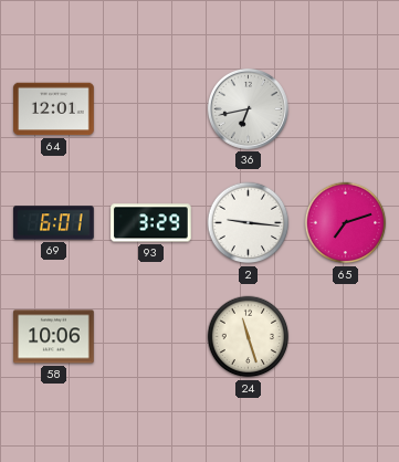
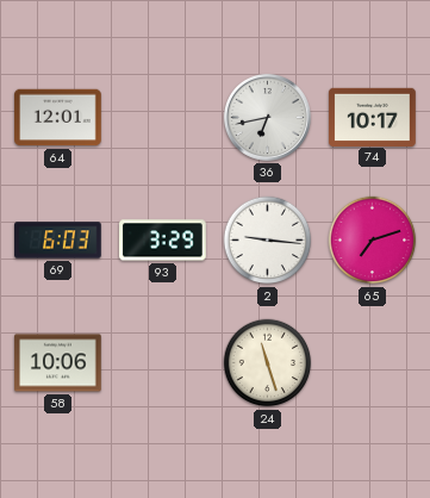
74: none -> 10:17 (373, 117)
69: 6:01 -> 6:03 (58, 241)
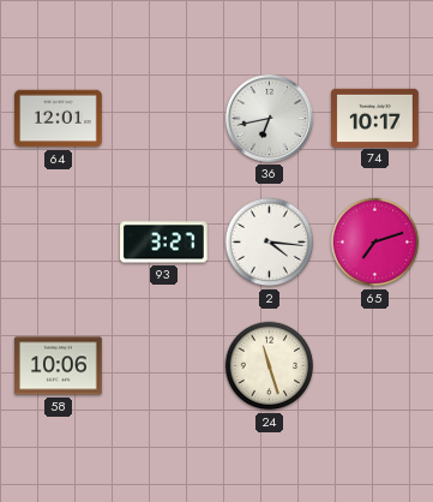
69: 6:03 -> none (58, 241)
93: 3:29 -> 3:27 (164, 243)
2: 9:16 -> 4:16 (270, 243)
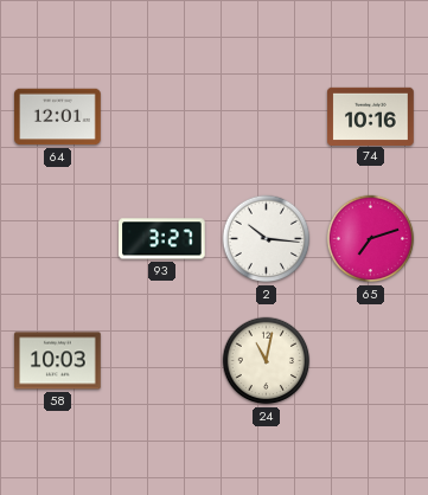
36: 6:43 -> none (269, 118)
74: 10:17 -> 10:16 (371, 116)
2: 4:16 -> 10:16 (267, 239)
58: 10:06 -> 10:03 (58, 361)
24: 11:27 -> 11:02 (267, 361)
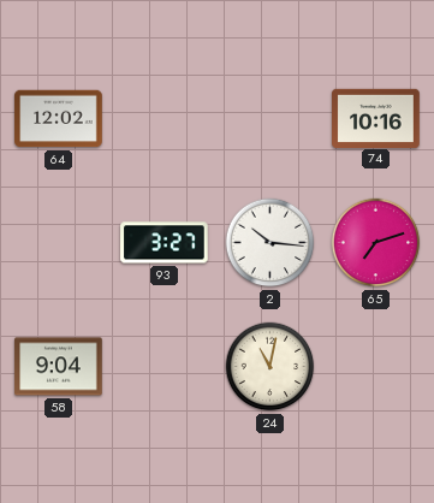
64: 12:01 -> 12:02 (59, 119)
58: 10:03 -> 9:04 (59, 367)
